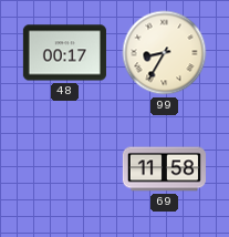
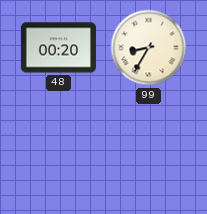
48: 00:17 -> 00:20 (58, 48)
69: 11:58 -> none (164, 169)
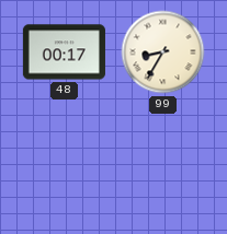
48: 00:20 -> 00:17 (64, 52)
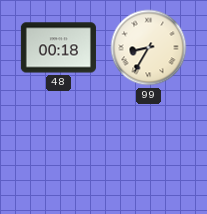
48: 00:17 -> 00:18 (58, 48)
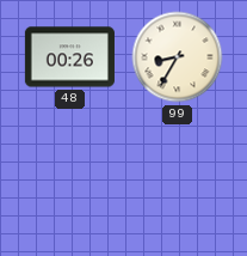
48: 00:18 -> 00:26 (69, 57)
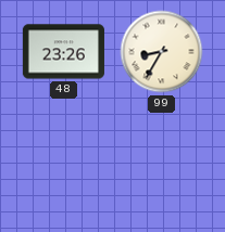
48: 00:26 -> 23:26 (63, 52)
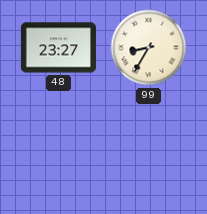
48: 23:26 -> 23:27 (58, 48)
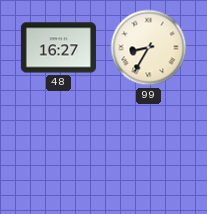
48: 23:27 -> 16:27 (58, 48)
